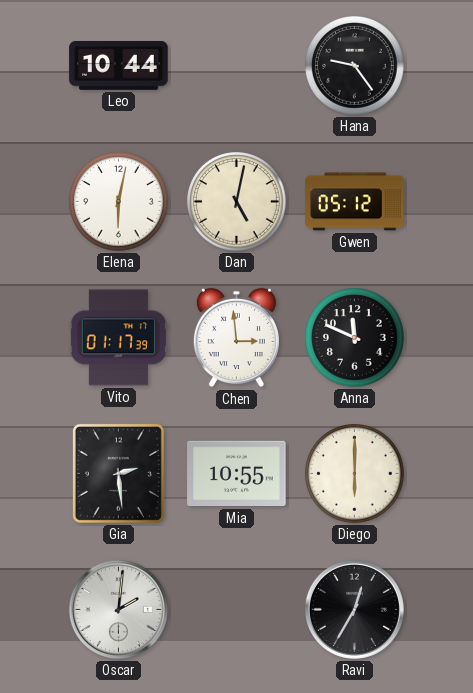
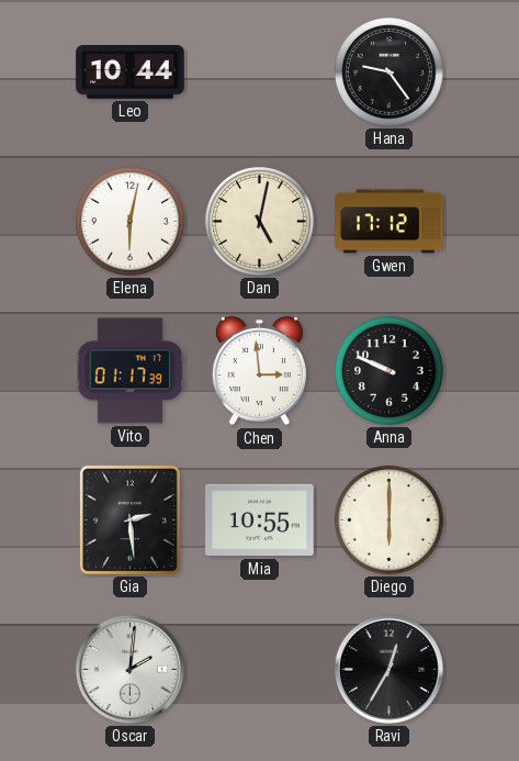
Gwen: 05:12 -> 17:12 (390, 222)
Anna: 11:49 -> 9:49 (390, 371)
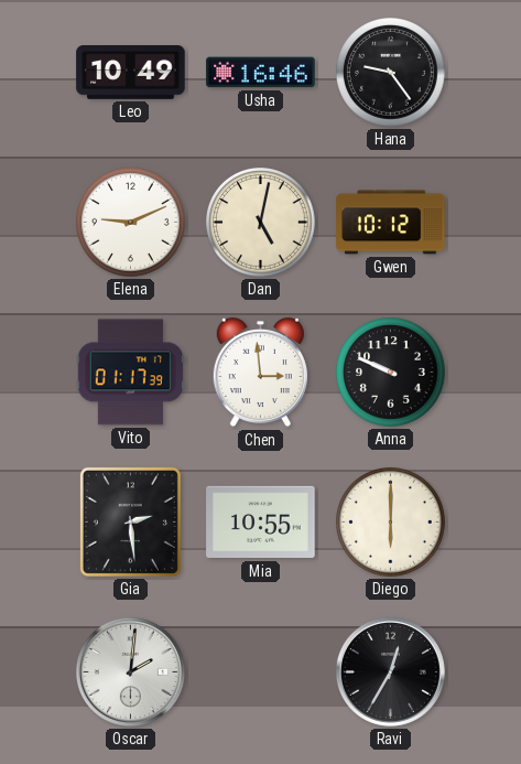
Leo: 10:44 -> 10:49 (131, 73)
Usha: none -> 16:46 (261, 73)
Elena: 6:02 -> 9:11 (131, 223)
Gwen: 17:12 -> 10:12 (391, 223)
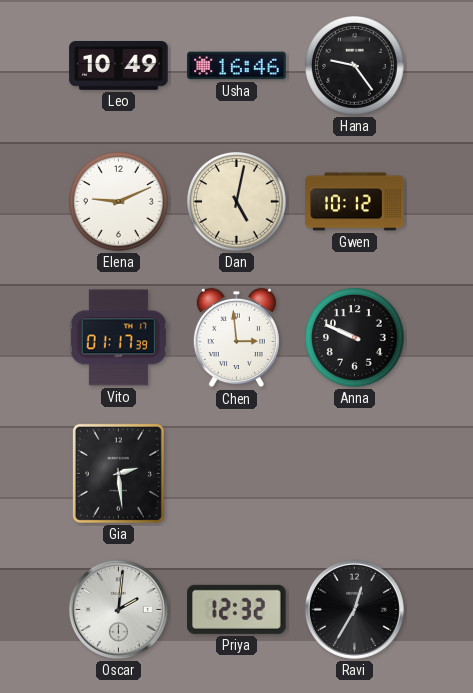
Mia: 10:55 -> none (261, 523)
Diego: 6:00 -> none (391, 523)
Priya: none -> 12:32 (237, 609)
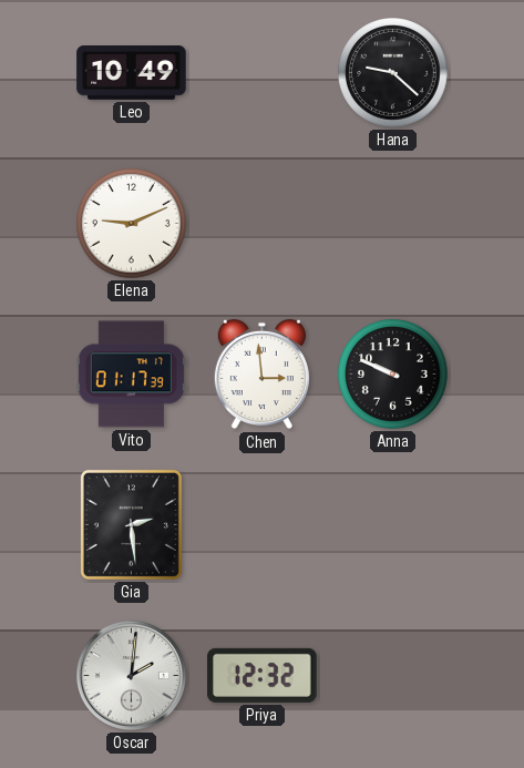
Usha: 16:46 -> none (237, 66)
Hana: 9:24 -> 9:22 (393, 73)
Dan: 5:02 -> none (237, 202)
Gwen: 10:12 -> none (355, 202)
Ravi: 12:35 -> none (354, 609)
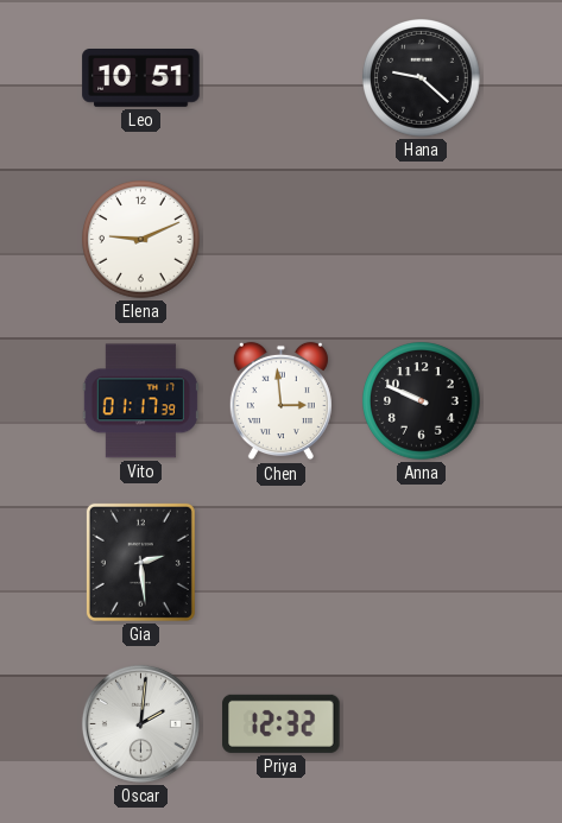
Leo: 10:49 -> 10:51 (141, 78)
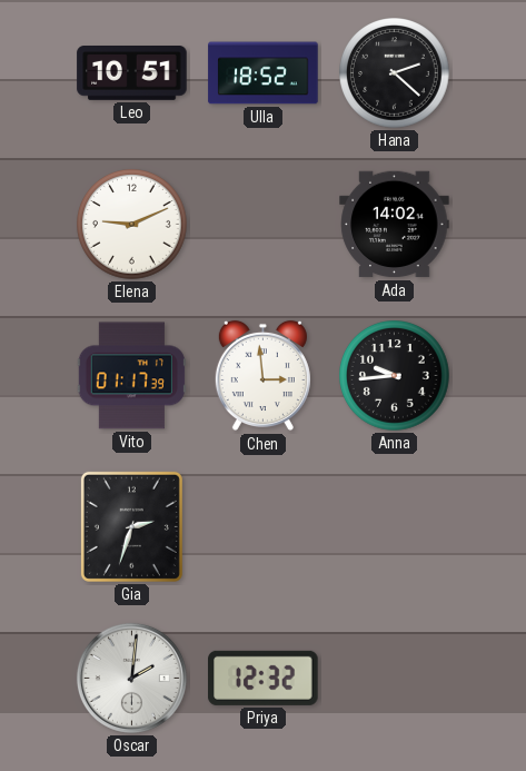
Ulla: none -> 18:52 (264, 73)
Hana: 9:22 -> 2:22 (395, 73)
Ada: none -> 14:02 (395, 225)
Anna: 9:49 -> 9:44 (395, 376)
Gia: 2:29 -> 2:33 (131, 526)
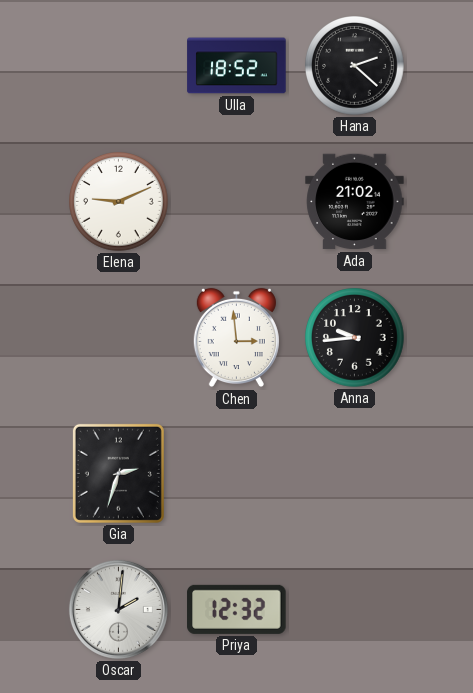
Leo: 10:51 -> none (132, 73)
Ada: 14:02 -> 21:02 (355, 202)
Vito: 01:17 -> none (131, 376)
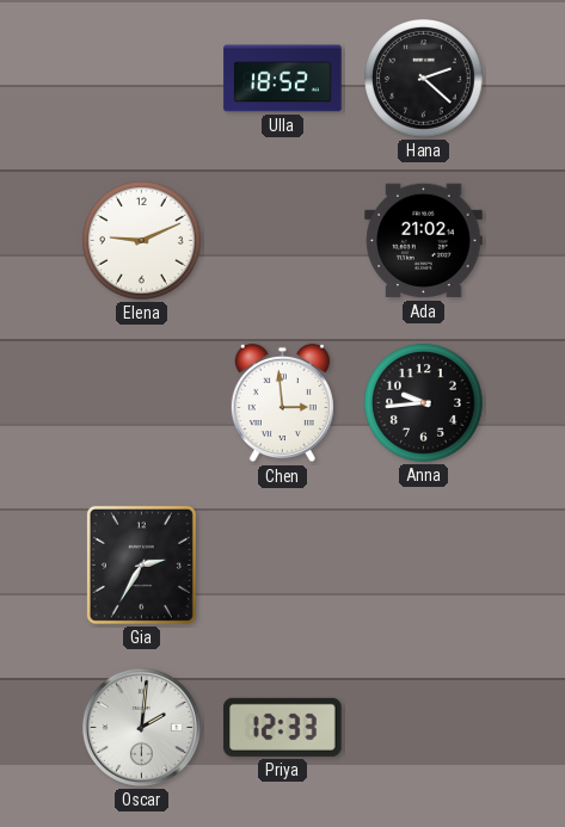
Gia: 2:33 -> 2:35 (141, 564)
Priya: 12:32 -> 12:33 (283, 727)
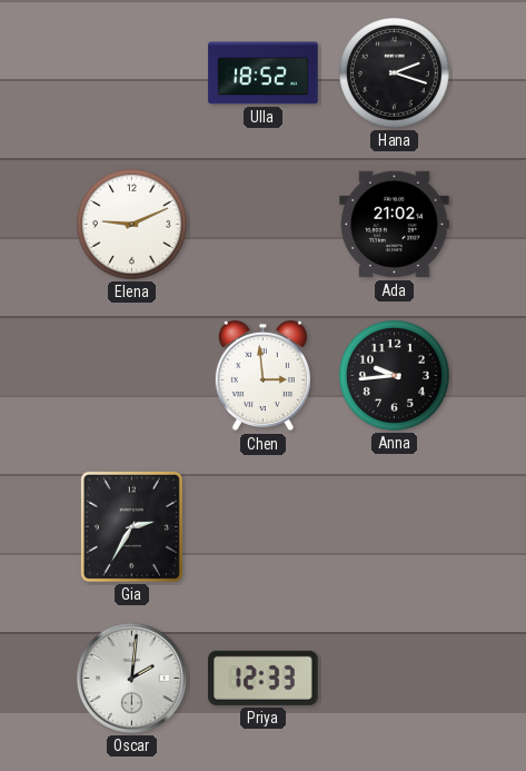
Hana: 2:22 -> 2:18 (395, 73)
